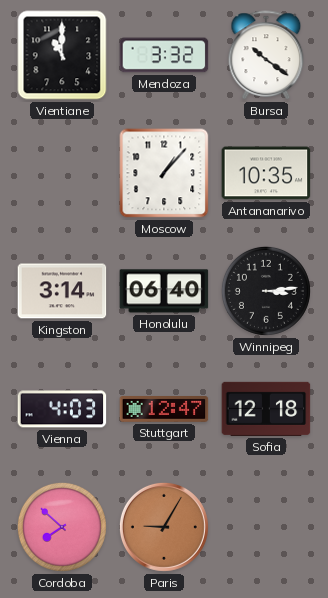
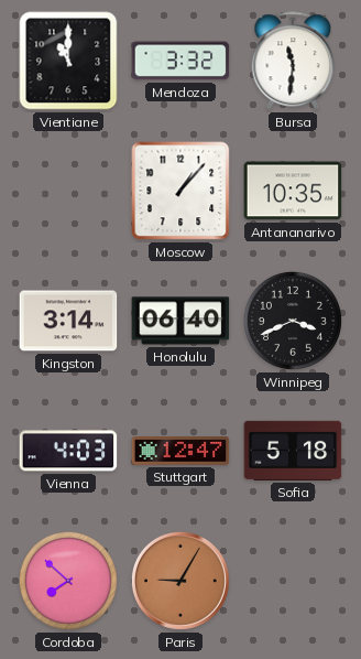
Bursa: 10:21 -> 11:31 (293, 62)
Winnipeg: 3:14 -> 3:41 (293, 321)
Sofia: 12:18 -> 5:18 (293, 451)
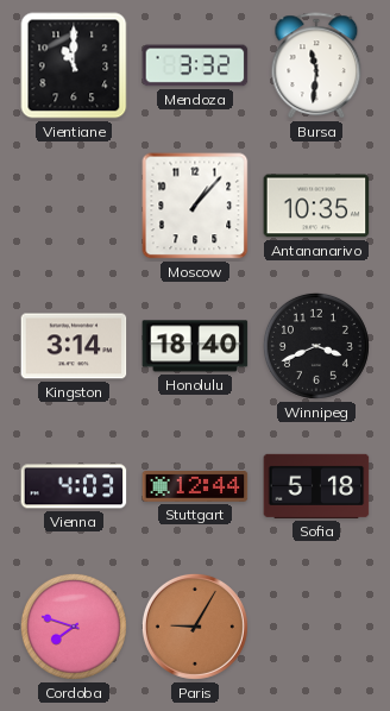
Honolulu: 06:40 -> 18:40 (195, 346)
Stuttgart: 12:47 -> 12:44 (195, 487)
Cordoba: 7:52 -> 7:48 (74, 627)
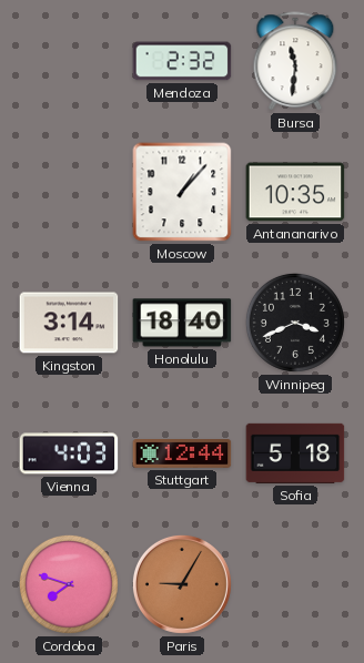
Vientiane: 11:00 -> none (74, 65)
Mendoza: 3:32 -> 2:32 (182, 61)
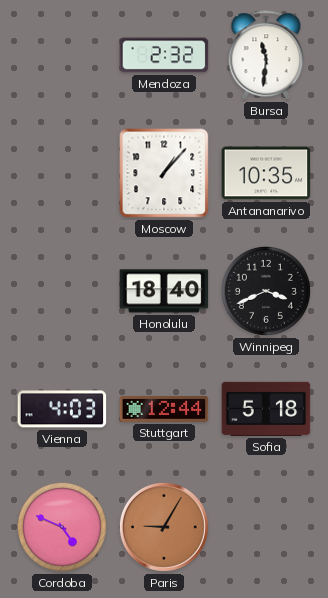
Kingston: 3:14 -> none (69, 323)
Cordoba: 7:48 -> 4:49 (62, 527)
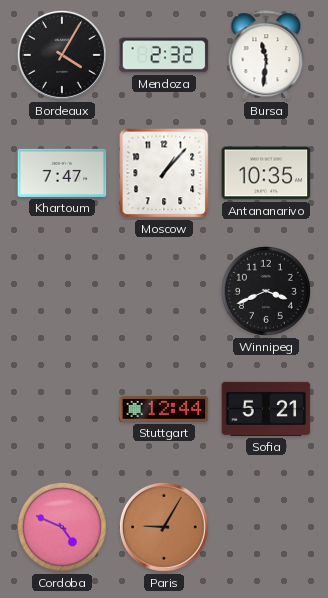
Bordeaux: none -> 4:05 (62, 55)
Khartoum: none -> 7:47 (62, 173)
Honolulu: 18:40 -> none (164, 291)
Vienna: 4:03 -> none (62, 409)
Sofia: 5:18 -> 5:21 (266, 409)
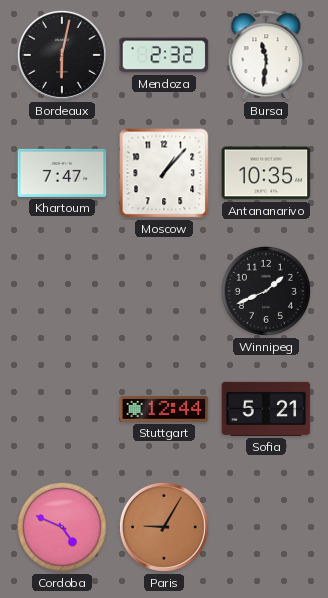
Bordeaux: 4:05 -> 6:02 (62, 55)
Winnipeg: 3:41 -> 1:41 (266, 291)
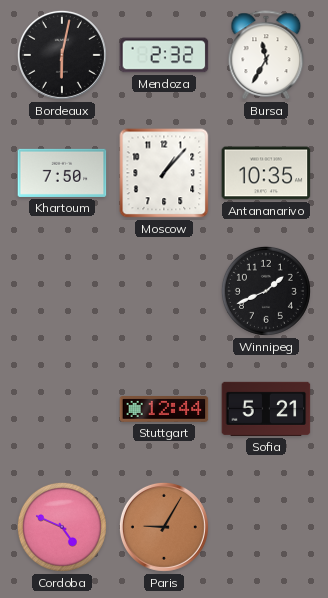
Bursa: 11:31 -> 11:35 (266, 56)
Khartoum: 7:47 -> 7:50 (62, 173)
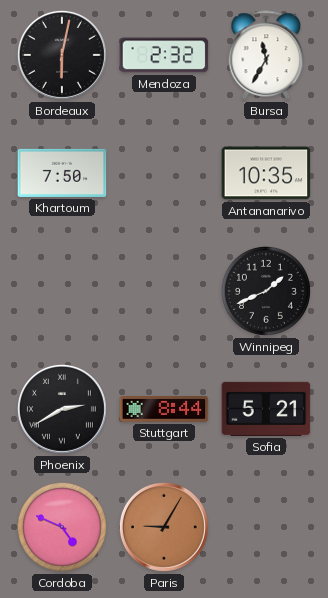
Moscow: 1:07 -> none (164, 173)
Phoenix: none -> 2:40 (62, 409)
Stuttgart: 12:44 -> 8:44 (164, 410)
